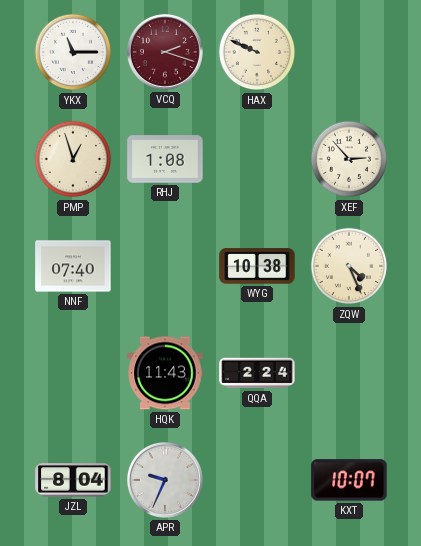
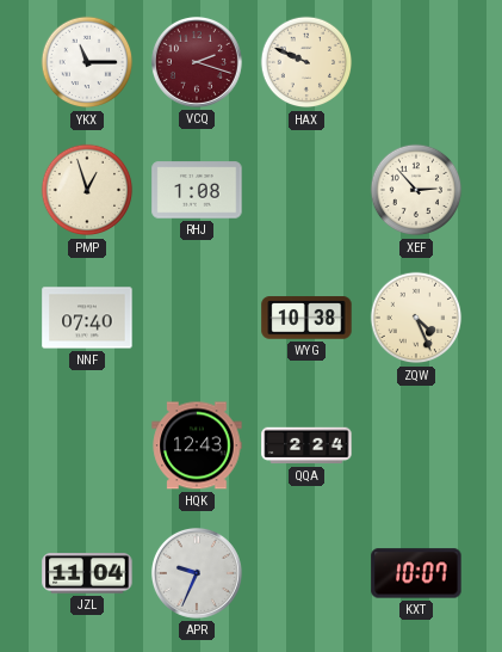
HQK: 11:43 -> 12:43 (197, 445)
JZL: 8:04 -> 11:04 (87, 573)
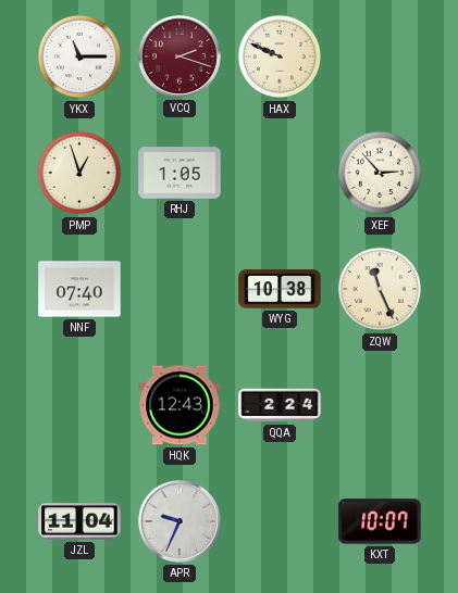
RHJ: 1:08 -> 1:05 (180, 173)
ZQW: 4:26 -> 11:26 (380, 289)
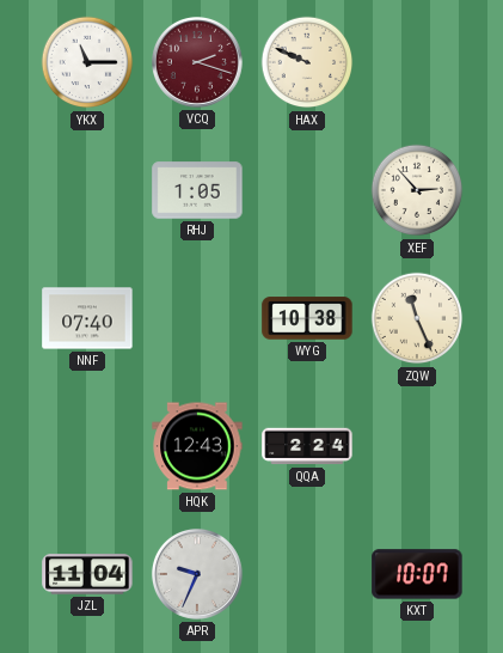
PMP: 12:57 -> none (79, 173)
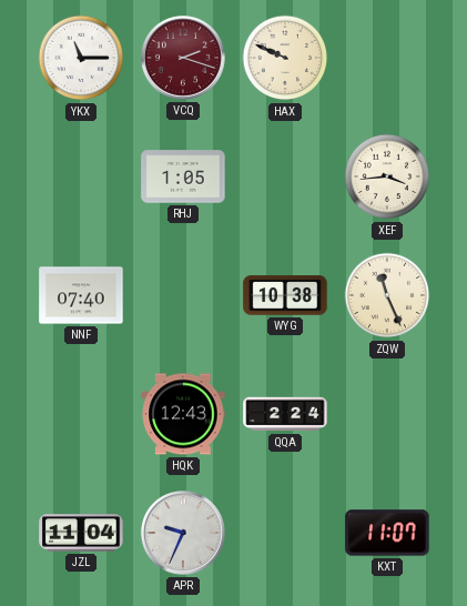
XEF: 2:53 -> 3:44 (387, 176)
KXT: 10:07 -> 11:07 (387, 533)
